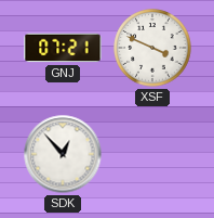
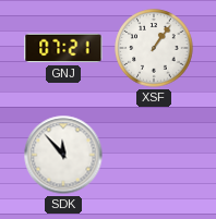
XSF: 3:49 -> 1:06 (154, 48)
SDK: 12:53 -> 11:53 (63, 155)
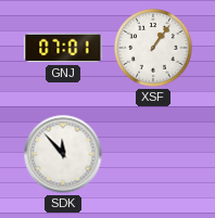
GNJ: 07:21 -> 07:01 (63, 48)
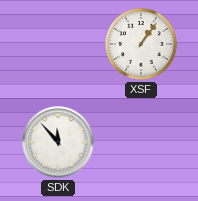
GNJ: 07:01 -> none (63, 48)
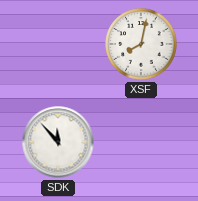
XSF: 1:06 -> 8:02 (141, 44)
